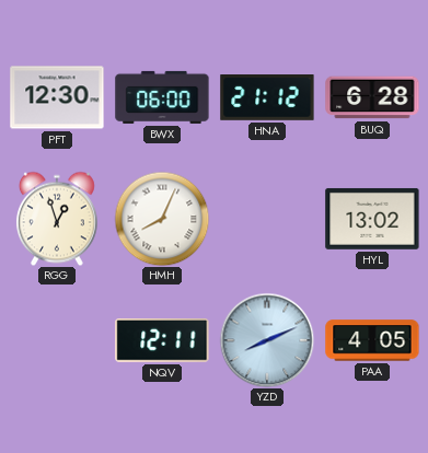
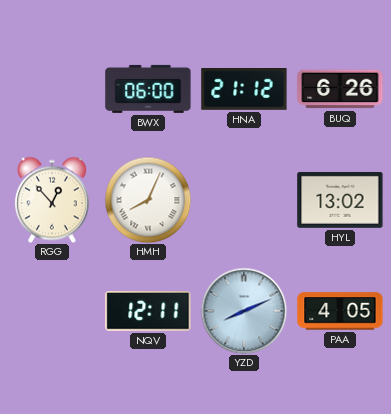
PFT: 12:30 -> none (57, 97)
BUQ: 6:28 -> 6:26 (340, 89)
RGG: 12:57 -> 12:53 (52, 200)
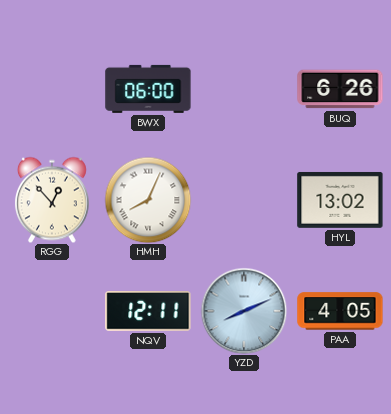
HNA: 21:12 -> none (244, 90)
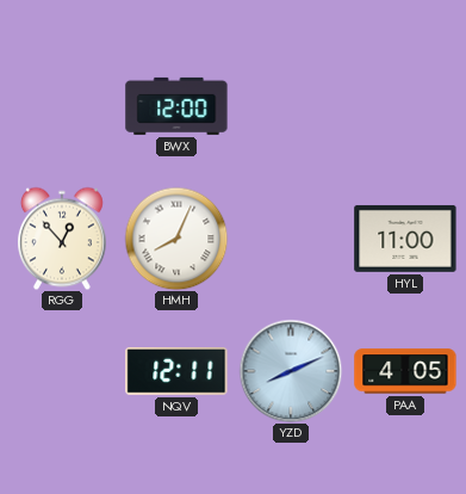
BWX: 06:00 -> 12:00 (176, 106)
BUQ: 6:26 -> none (340, 89)
HYL: 13:02 -> 11:00 (405, 239)
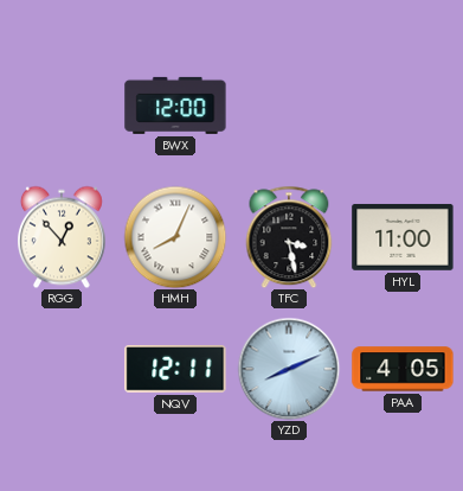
TFC: none -> 3:28 (289, 237)
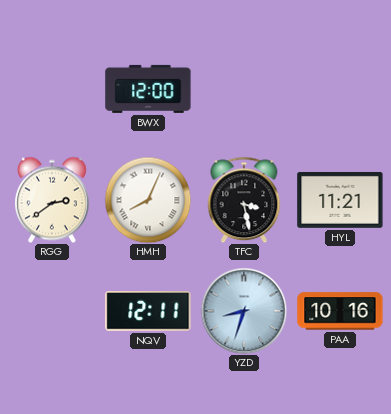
RGG: 12:53 -> 2:39 (52, 200)
HYL: 11:00 -> 11:21 (340, 200)
YZD: 8:11 -> 8:33 (244, 311)
PAA: 4:05 -> 10:16 (340, 311)
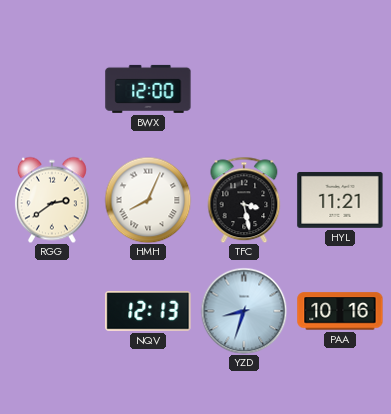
NQV: 12:11 -> 12:13 (148, 312)
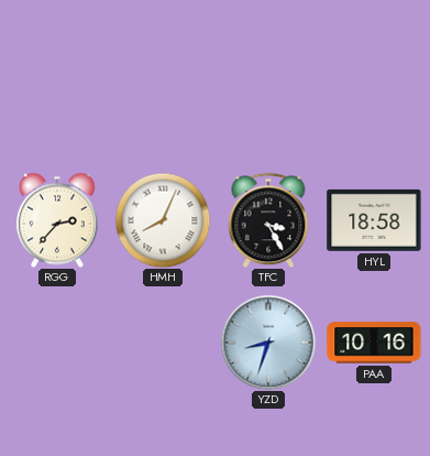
BWX: 12:00 -> none (148, 89)
RGG: 2:39 -> 2:37 (57, 220)
TFC: 3:28 -> 3:25 (268, 220)
HYL: 11:21 -> 18:58 (374, 220)
NQV: 12:13 -> none (148, 312)
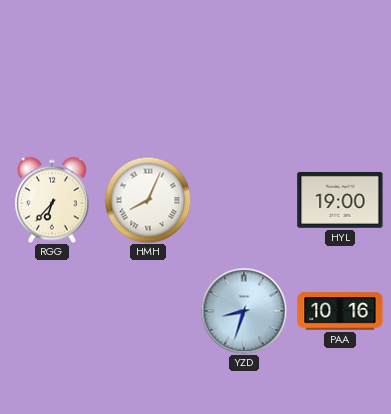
RGG: 2:37 -> 6:37 (52, 200)
TFC: 3:25 -> none (268, 220)
HYL: 18:58 -> 19:00 (340, 200)
